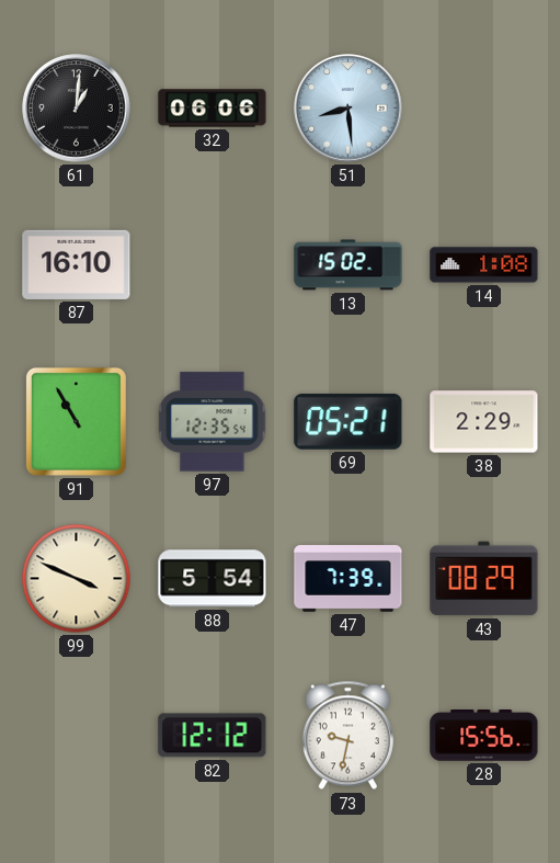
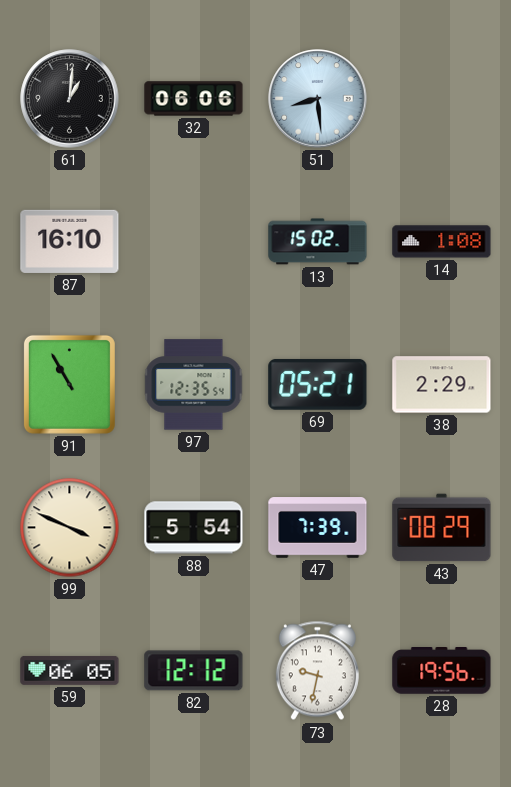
59: none -> 06:05 (70, 671)
28: 15:56 -> 19:56 (442, 671)
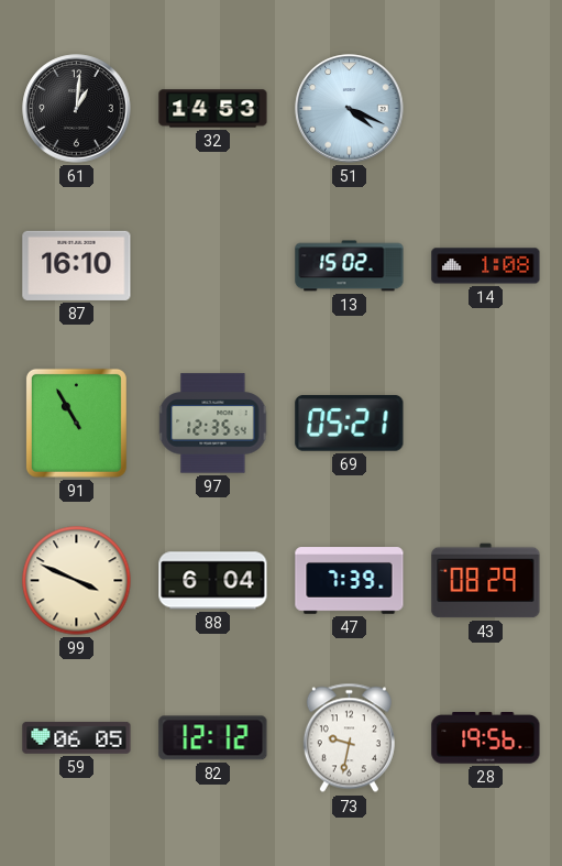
32: 06:06 -> 14:53 (213, 109)
51: 8:29 -> 4:19 (350, 109)
38: 2:29 -> none (442, 385)
88: 5:54 -> 6:04 (213, 581)
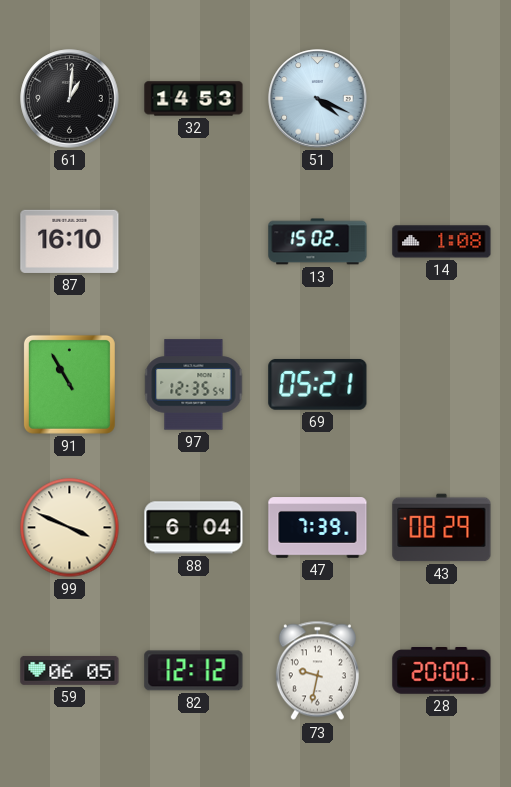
28: 19:56 -> 20:00 (442, 671)
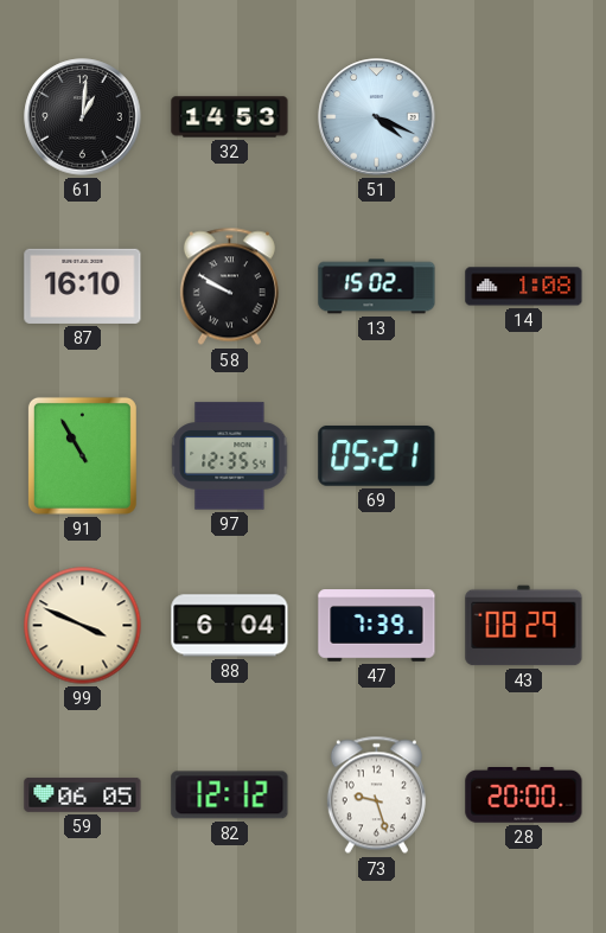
58: none -> 9:50 (229, 287)
73: 9:32 -> 9:27 (376, 795)
